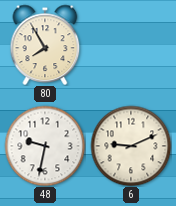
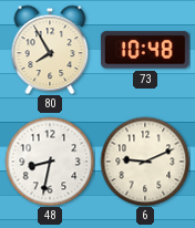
73: none -> 10:48 (145, 50)
48: 9:32 -> 8:32 (50, 162)
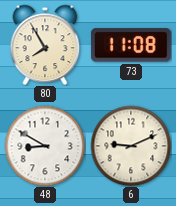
73: 10:48 -> 11:08 (131, 45)
48: 8:32 -> 8:50 (45, 146)
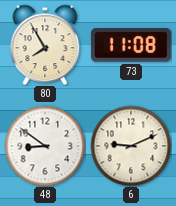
48: 8:50 -> 8:51 (45, 146)
